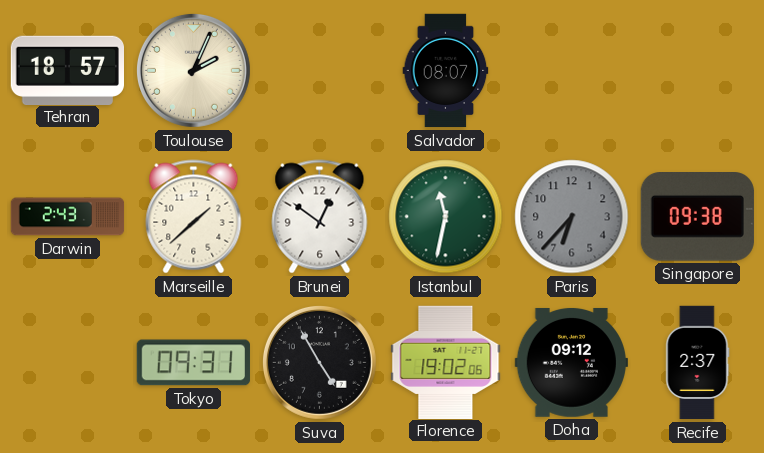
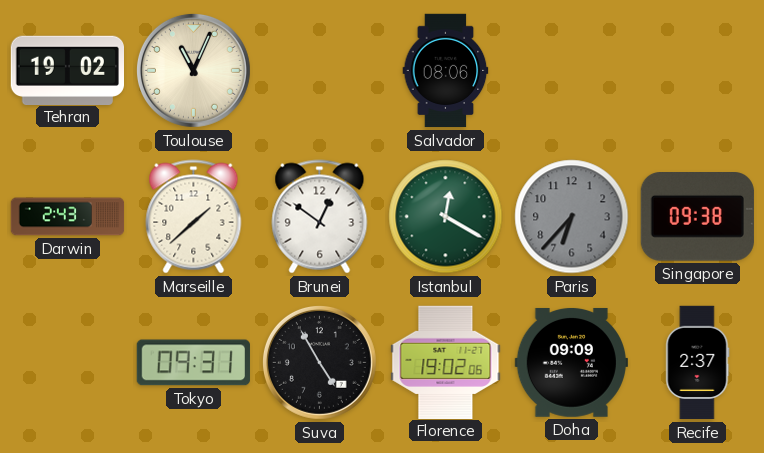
Tehran: 18:57 -> 19:02 (67, 70)
Toulouse: 2:04 -> 11:04 (193, 70)
Salvador: 08:07 -> 08:06 (446, 71)
Istanbul: 11:32 -> 12:20 (446, 217)
Doha: 09:12 -> 09:09 (571, 363)
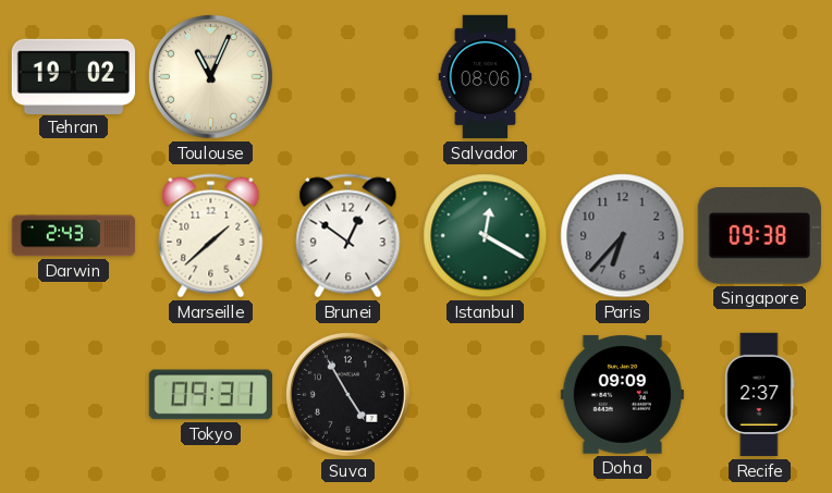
Florence: 19:02 -> none (446, 362)
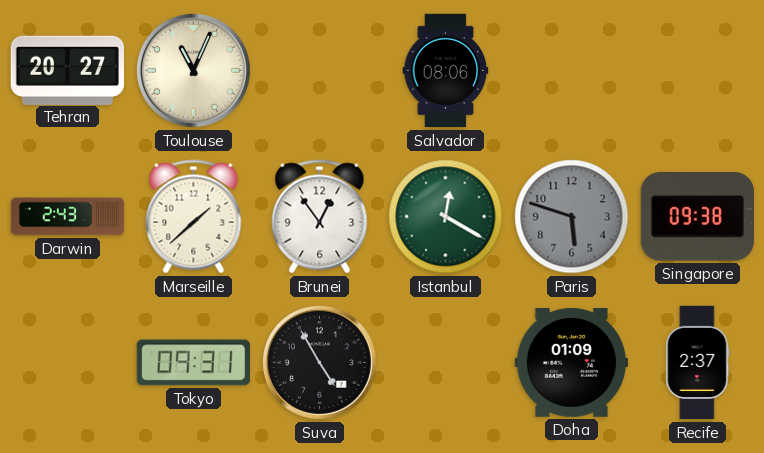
Tehran: 19:02 -> 20:27 (67, 70)
Brunei: 12:51 -> 12:54 (320, 217)
Paris: 6:37 -> 5:48 (572, 217)
Doha: 09:09 -> 01:09 (571, 363)
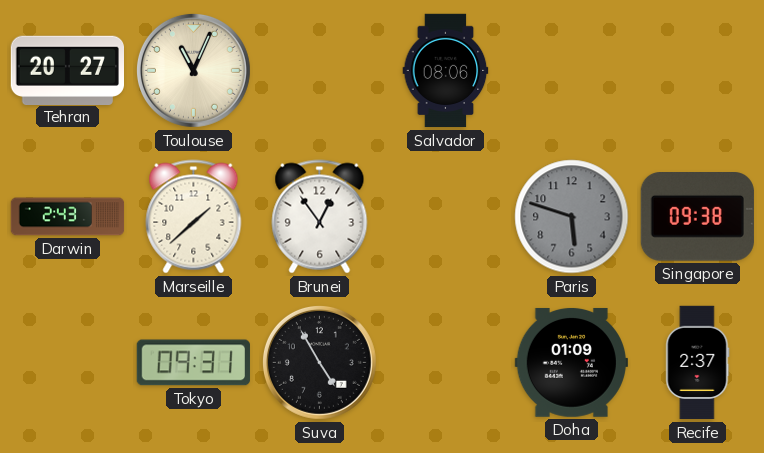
Istanbul: 12:20 -> none (446, 217)
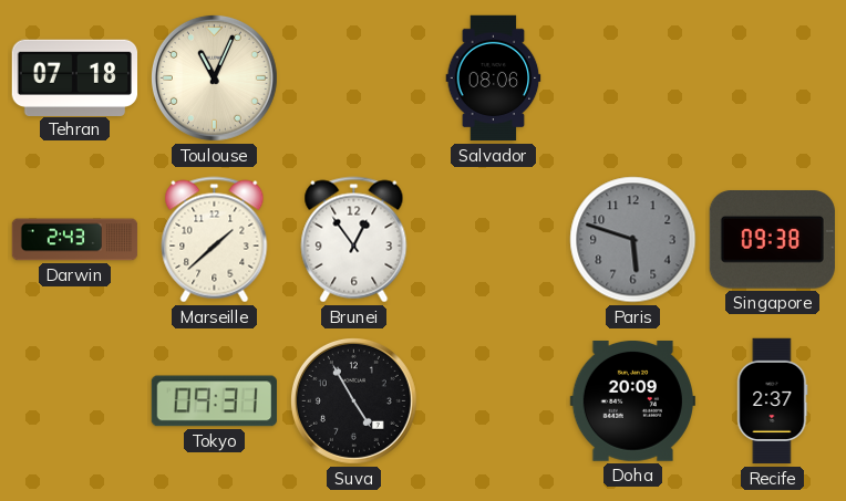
Tehran: 20:27 -> 07:18 (74, 77)
Doha: 01:09 -> 20:09 (632, 401)
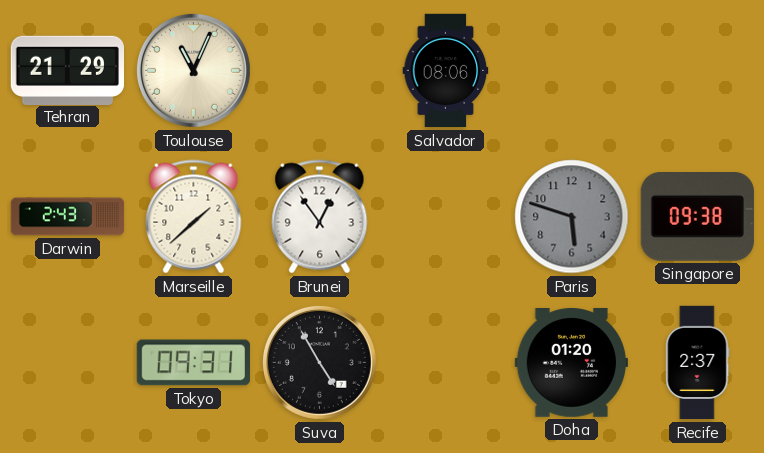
Tehran: 07:18 -> 21:29 (67, 70)
Doha: 20:09 -> 01:20 (571, 363)
